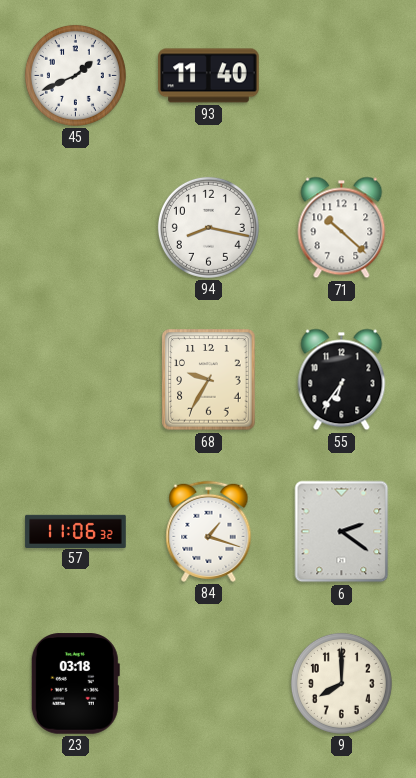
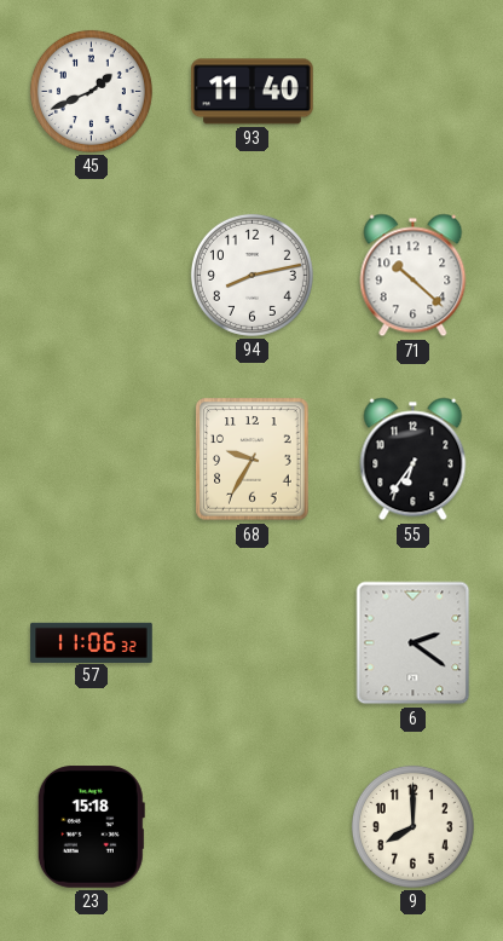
94: 8:17 -> 8:13 (251, 275)
84: 1:18 -> none (209, 531)
23: 03:18 -> 15:18 (91, 827)
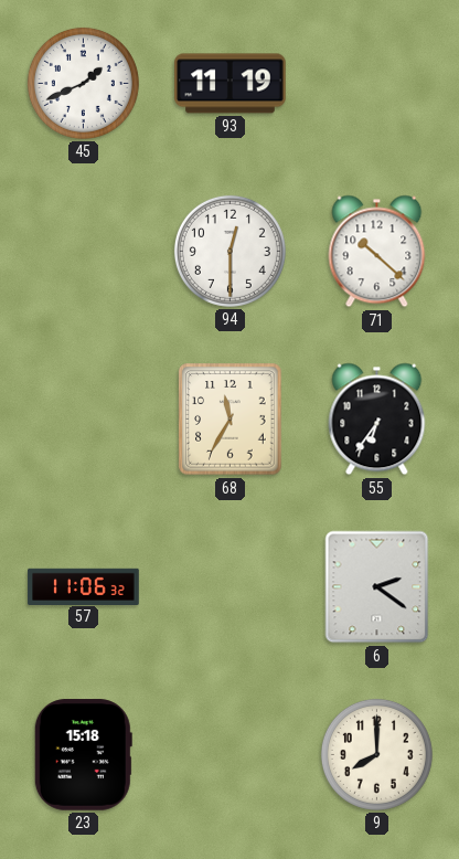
93: 11:40 -> 11:19 (231, 84)
94: 8:13 -> 12:30 (229, 251)
68: 9:35 -> 11:35 (231, 420)
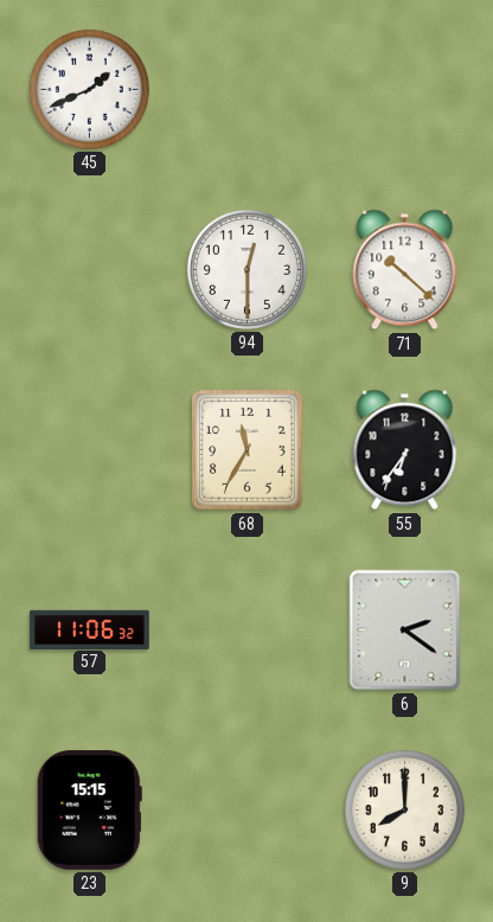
93: 11:19 -> none (231, 84)
23: 15:18 -> 15:15 (89, 811)
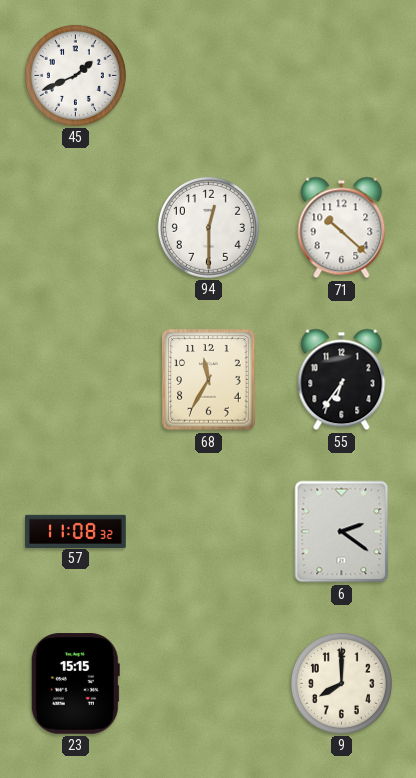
57: 11:06 -> 11:08 (76, 531)
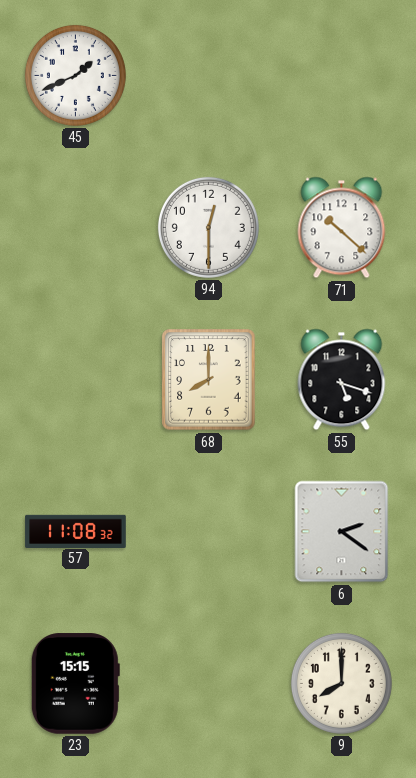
68: 11:35 -> 8:00 (209, 380)
55: 6:36 -> 5:18 (342, 380)
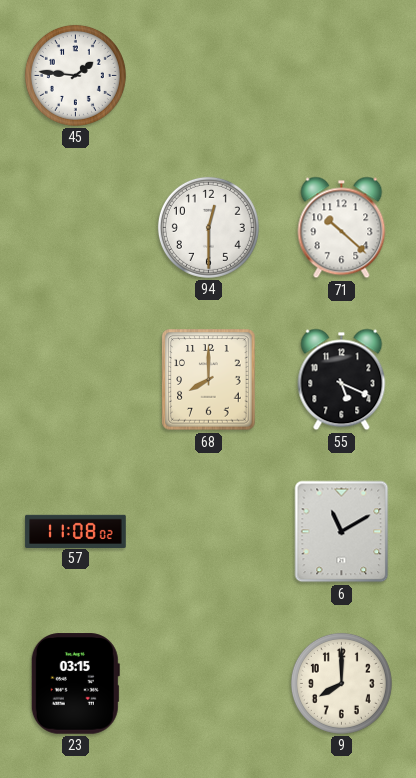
45: 1:41 -> 1:46 (75, 75)
55: 5:18 -> 5:19 (342, 380)
57: 11:08:32 -> 11:08:02 (76, 531)
6: 2:21 -> 11:10 (342, 532)
23: 15:15 -> 03:15 (75, 684)
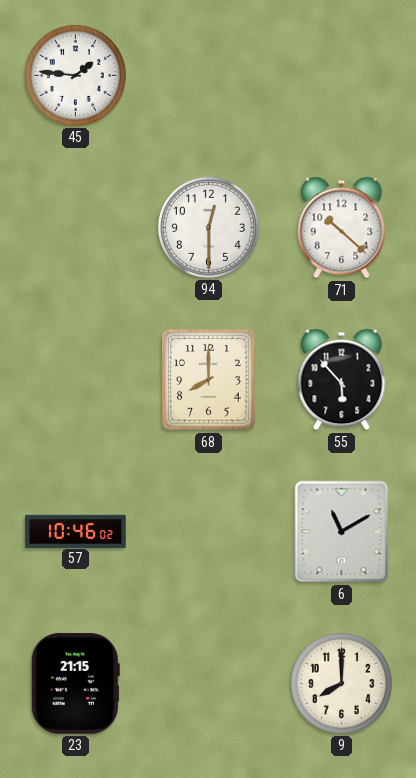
55: 5:19 -> 5:53 (342, 380)
57: 11:08 -> 10:46 (76, 531)
23: 03:15 -> 21:15 (75, 684)
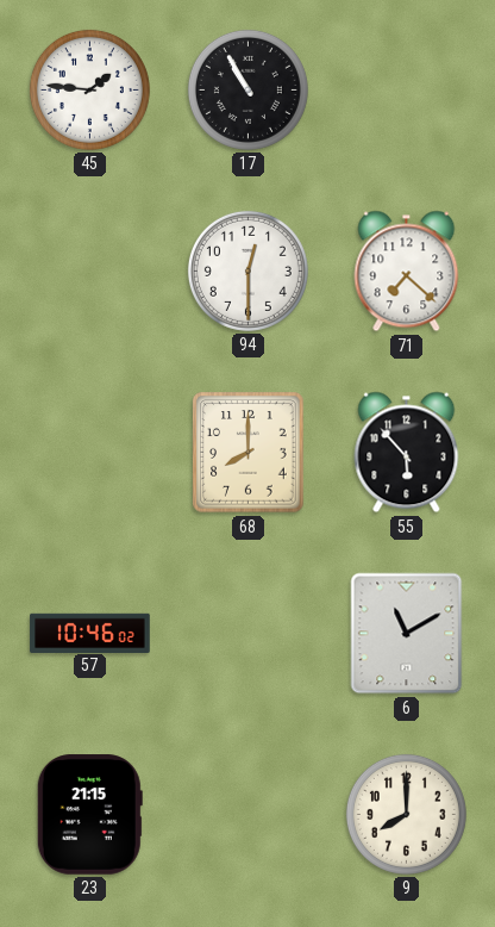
17: none -> 10:55 (248, 89)
71: 10:22 -> 7:22 (407, 272)
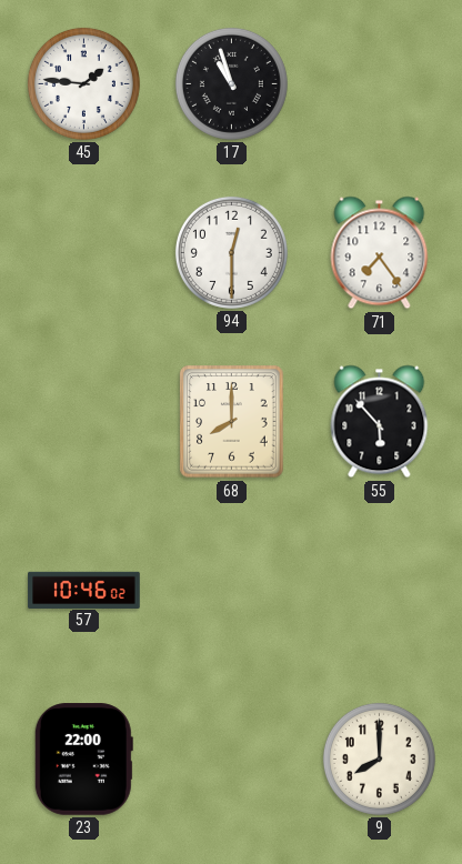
17: 10:55 -> 10:57 (231, 83)
71: 7:22 -> 7:24 (380, 253)
6: 11:10 -> none (407, 634)
23: 21:15 -> 22:00 (83, 760)
